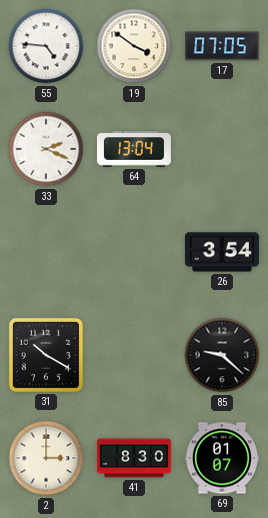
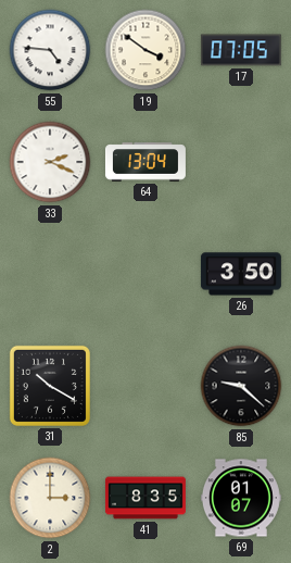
26: 3:54 -> 3:50 (241, 274)
41: 8:30 -> 8:35 (145, 498)
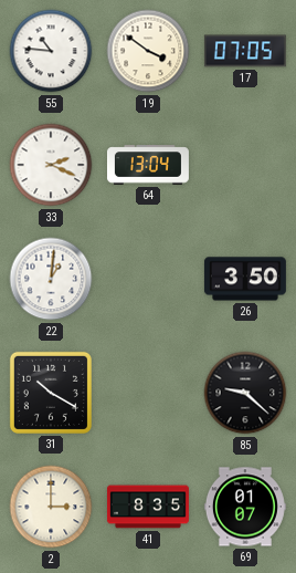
55: 4:46 -> 10:46 (51, 51)
22: none -> 1:01 (51, 279)
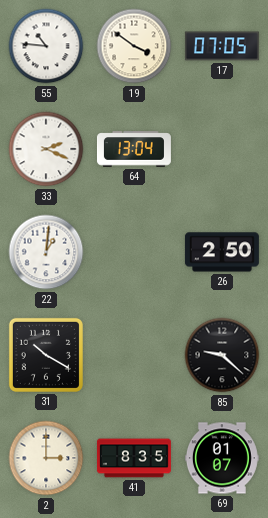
26: 3:50 -> 2:50 (222, 252)
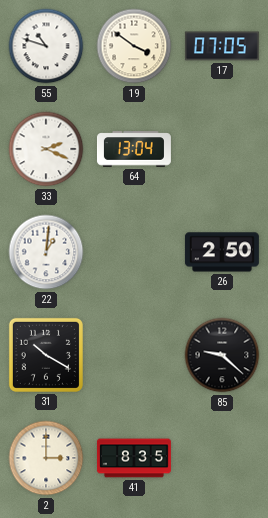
55: 10:46 -> 10:48 (46, 46)
69: 01:07 -> none (222, 458)
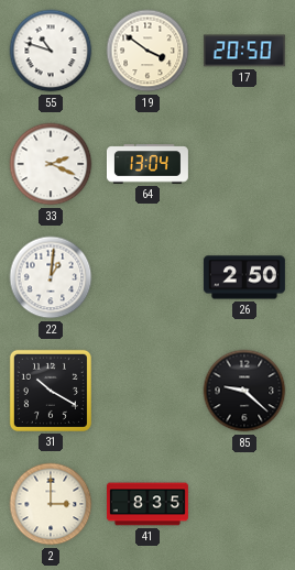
17: 07:05 -> 20:50 (244, 51)
